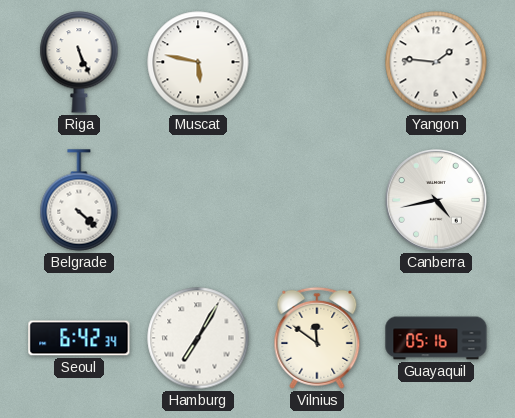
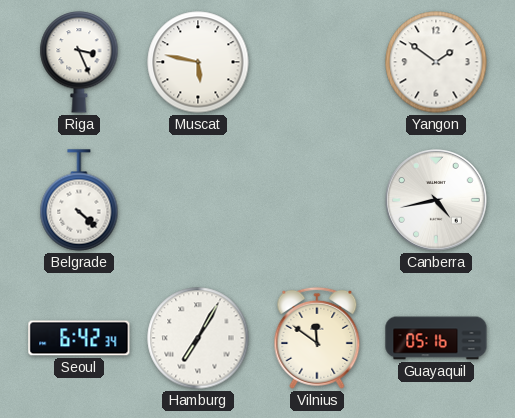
Riga: 5:26 -> 3:26 (79, 62)
Yangon: 1:46 -> 1:51 (436, 62)
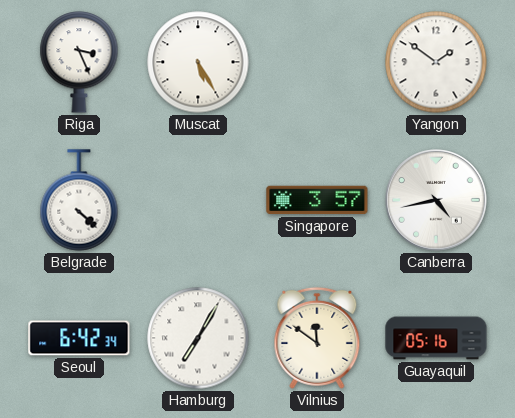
Muscat: 5:47 -> 5:25 (198, 62)
Singapore: none -> 3:57 (317, 200)
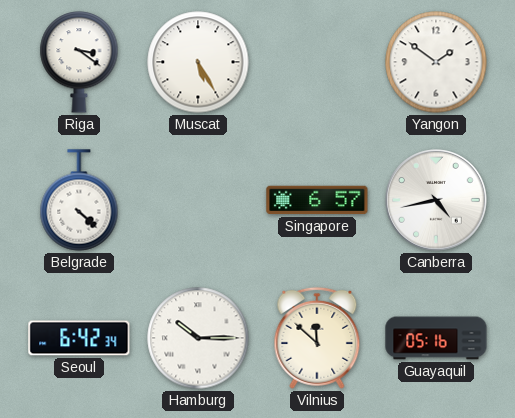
Riga: 3:26 -> 3:21 (79, 62)
Singapore: 3:57 -> 6:57 (317, 200)
Hamburg: 7:05 -> 10:15 (198, 338)
Vilnius: 11:51 -> 11:52 (317, 338)
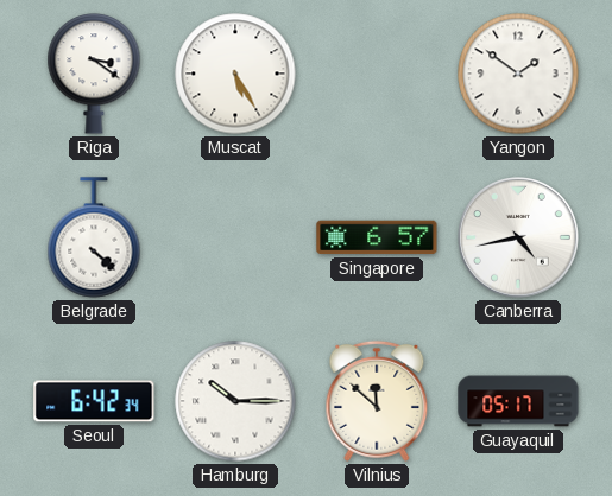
Guayaquil: 05:16 -> 05:17 (518, 401)
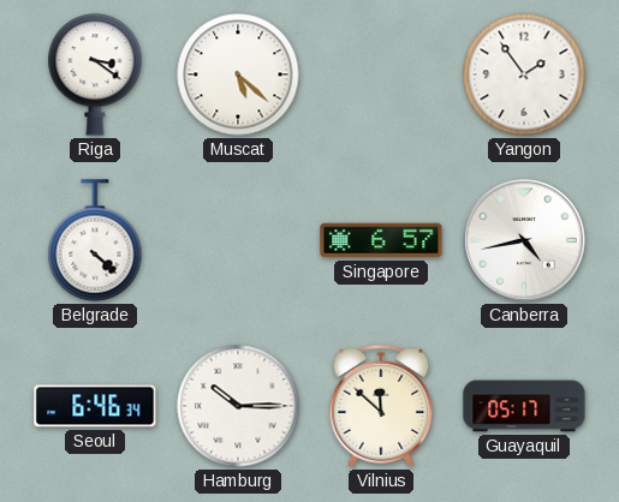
Muscat: 5:25 -> 5:22 (238, 74)
Yangon: 1:51 -> 1:54 (524, 74)
Seoul: 6:42 -> 6:46 (95, 406)
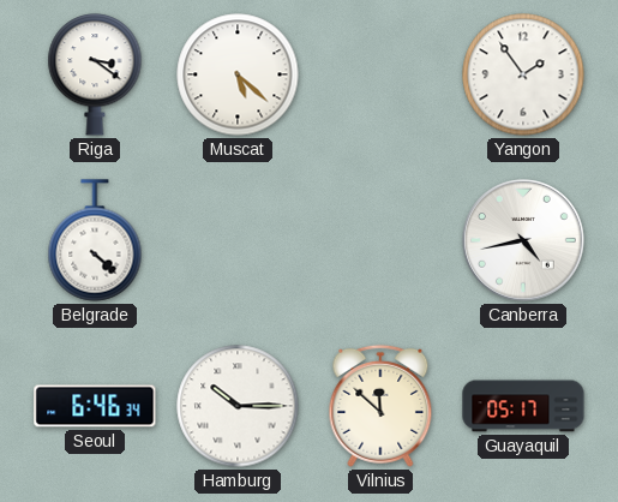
Singapore: 6:57 -> none (381, 240)
